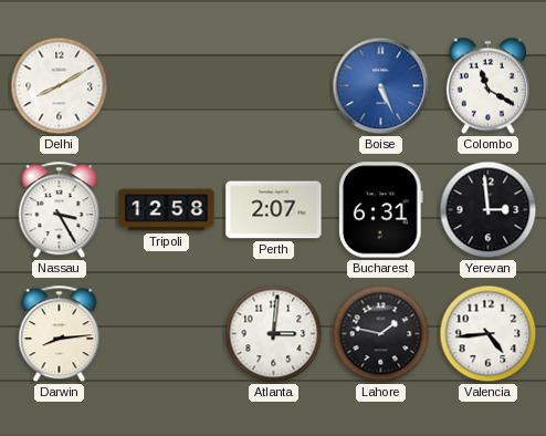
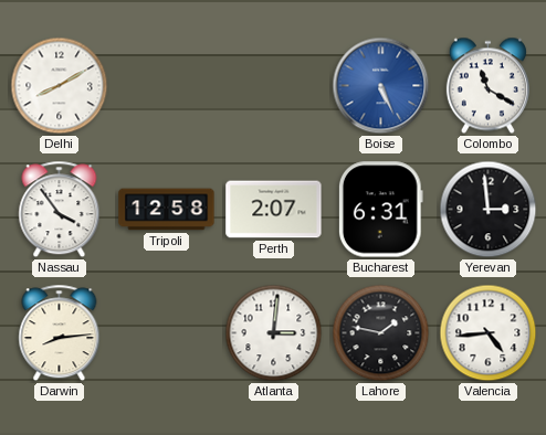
Nassau: 3:25 -> 3:54 (60, 210)
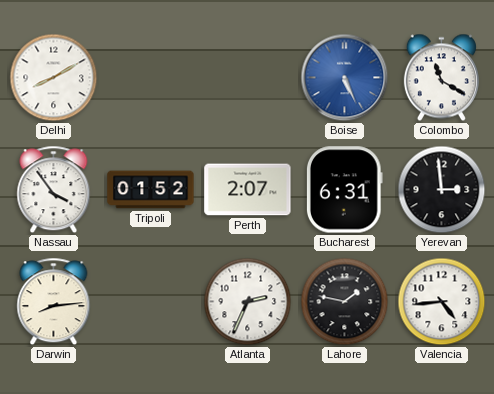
Tripoli: 12:58 -> 01:52 (151, 190)
Atlanta: 3:01 -> 2:34 (248, 302)
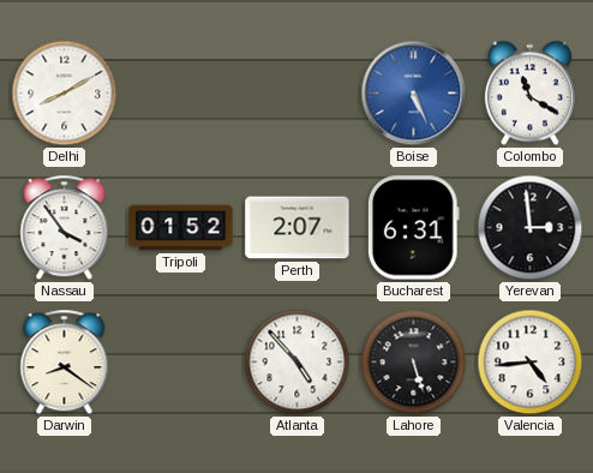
Darwin: 8:14 -> 8:21 (65, 363)
Atlanta: 2:34 -> 4:53 (298, 363)
Lahore: 1:47 -> 5:27 (414, 363)
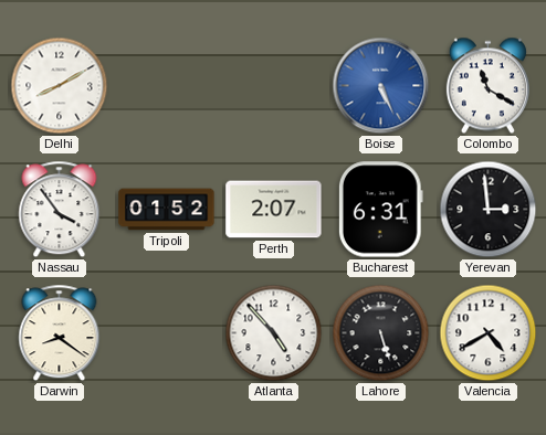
Valencia: 4:44 -> 4:40 (489, 333)
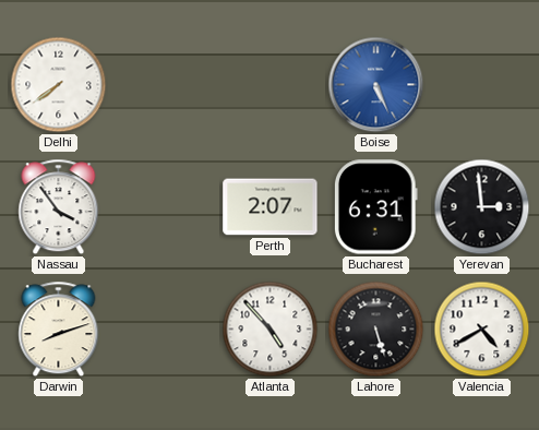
Delhi: 8:10 -> 7:39 (59, 85)
Colombo: 11:20 -> none (487, 86)
Tripoli: 01:52 -> none (167, 210)
Darwin: 8:21 -> 8:12 (59, 330)
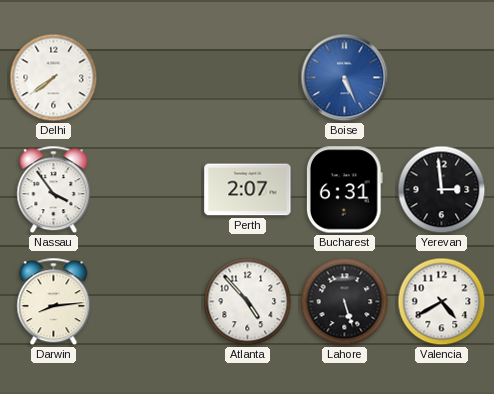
Darwin: 8:12 -> 8:14 (54, 302)
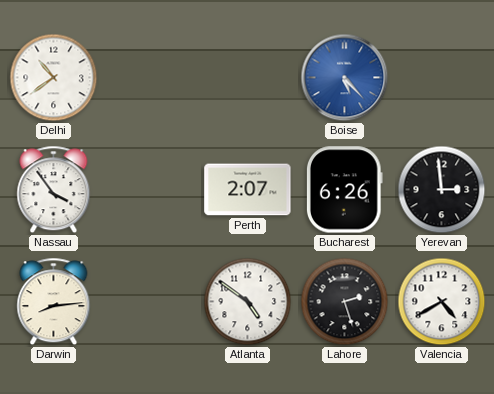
Delhi: 7:39 -> 10:39 (54, 78)
Boise: 5:26 -> 5:23 (345, 78)
Bucharest: 6:31 -> 6:26 (344, 190)
Atlanta: 4:53 -> 4:51 (248, 302)
Lahore: 5:27 -> 2:27 (345, 302)
